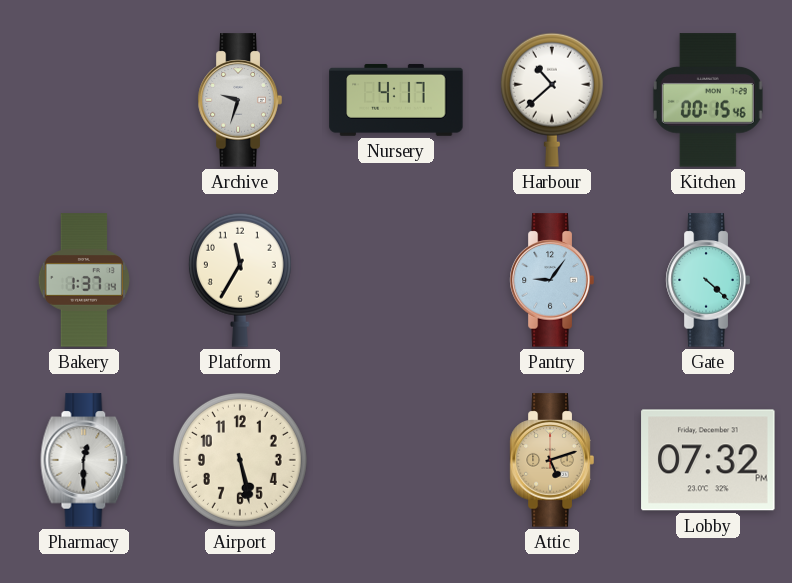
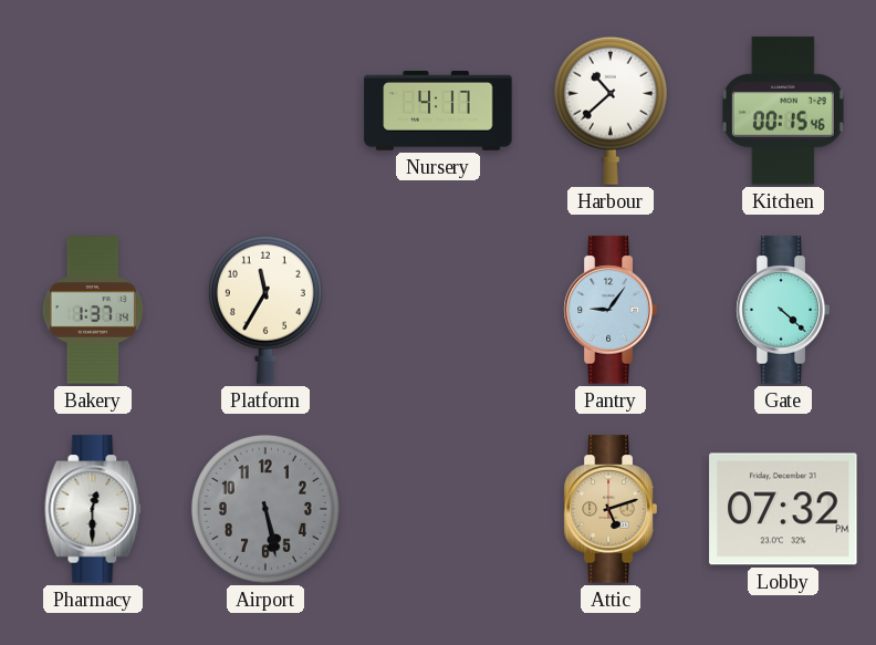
Archive: 9:33 -> none (240, 100)
Airport dial: cream -> grey (265, 509)
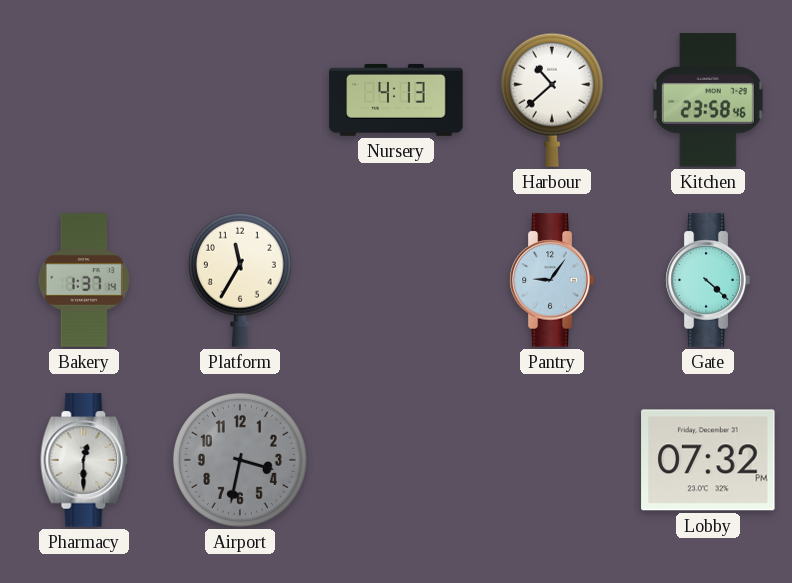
Nursery: 4:17 -> 4:13 (396, 100)
Kitchen: 00:15 -> 23:58 (708, 100)
Airport: 5:28 -> 3:32 (240, 460)
Attic: 5:12 -> none (611, 509)
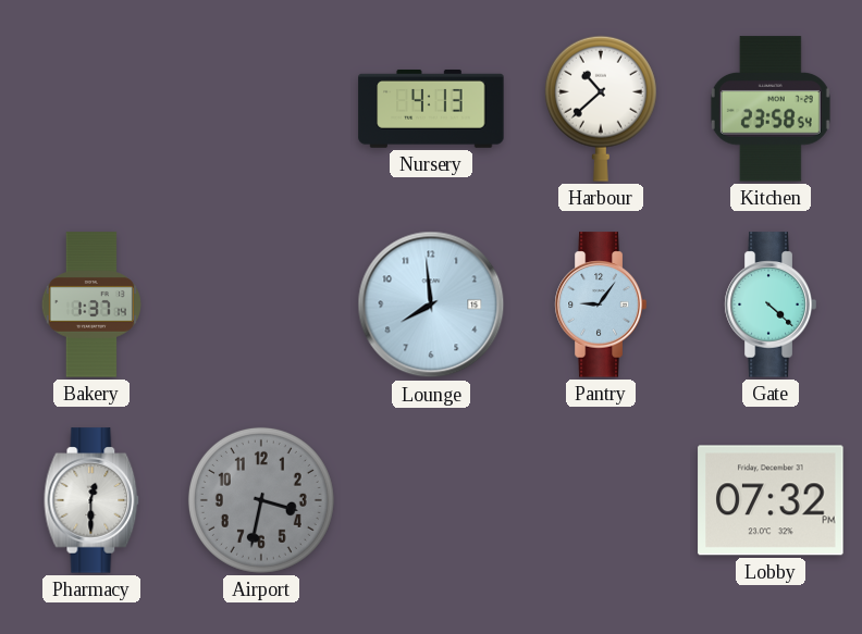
Kitchen: 23:58:46 -> 23:58:54 (771, 109)
Platform: 11:35 -> none (240, 280)
Lounge: none -> 7:59 (431, 304)
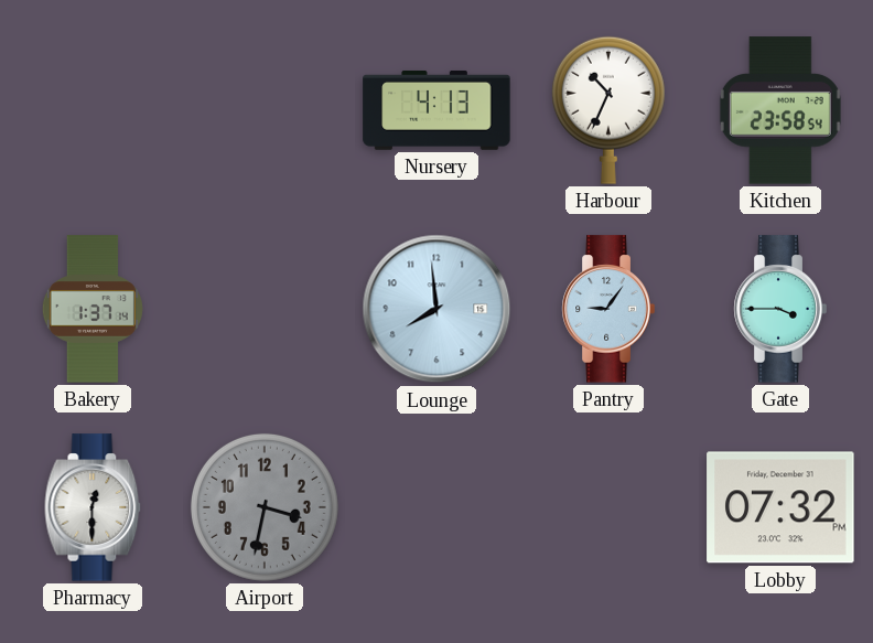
Harbour: 10:38 -> 10:34 (608, 110)
Gate: 4:22 -> 3:45 (780, 309)
